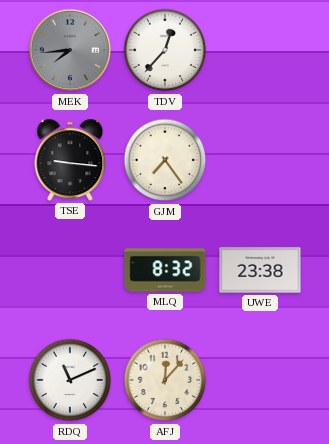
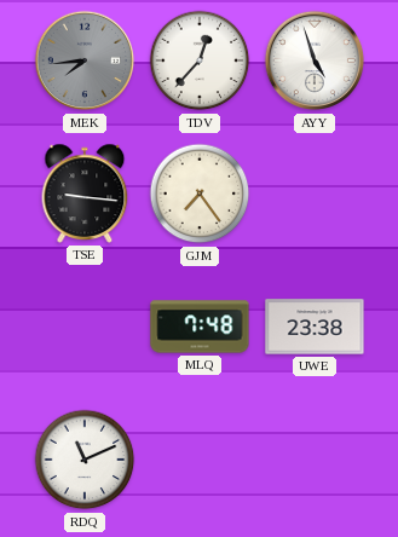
AYY: none -> 4:57 (315, 60)
MLQ: 8:32 -> 7:48 (200, 327)
AFJ: 12:07 -> none (165, 380)
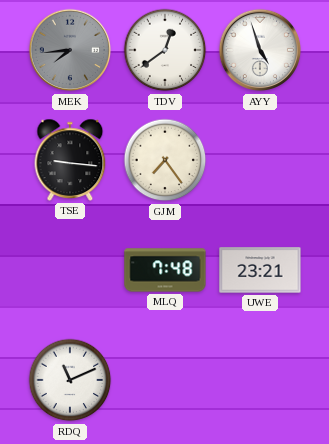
TDV: 12:37 -> 12:39 (165, 50)
UWE: 23:38 -> 23:21 (260, 270)
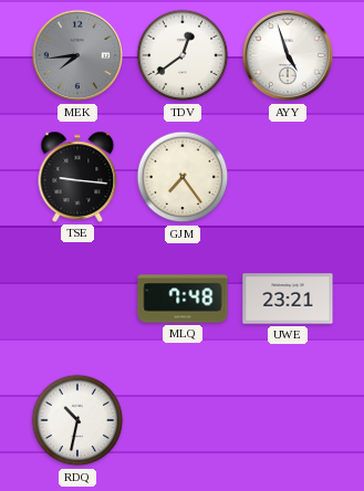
RDQ: 11:11 -> 10:32 (77, 420)
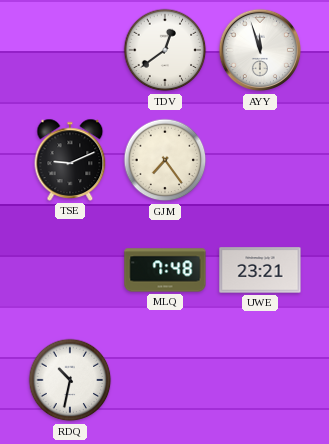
MEK: 7:44 -> none (77, 55)
AYY: 4:57 -> 11:57 (260, 50)
TSE: 9:16 -> 9:11 (70, 160)
